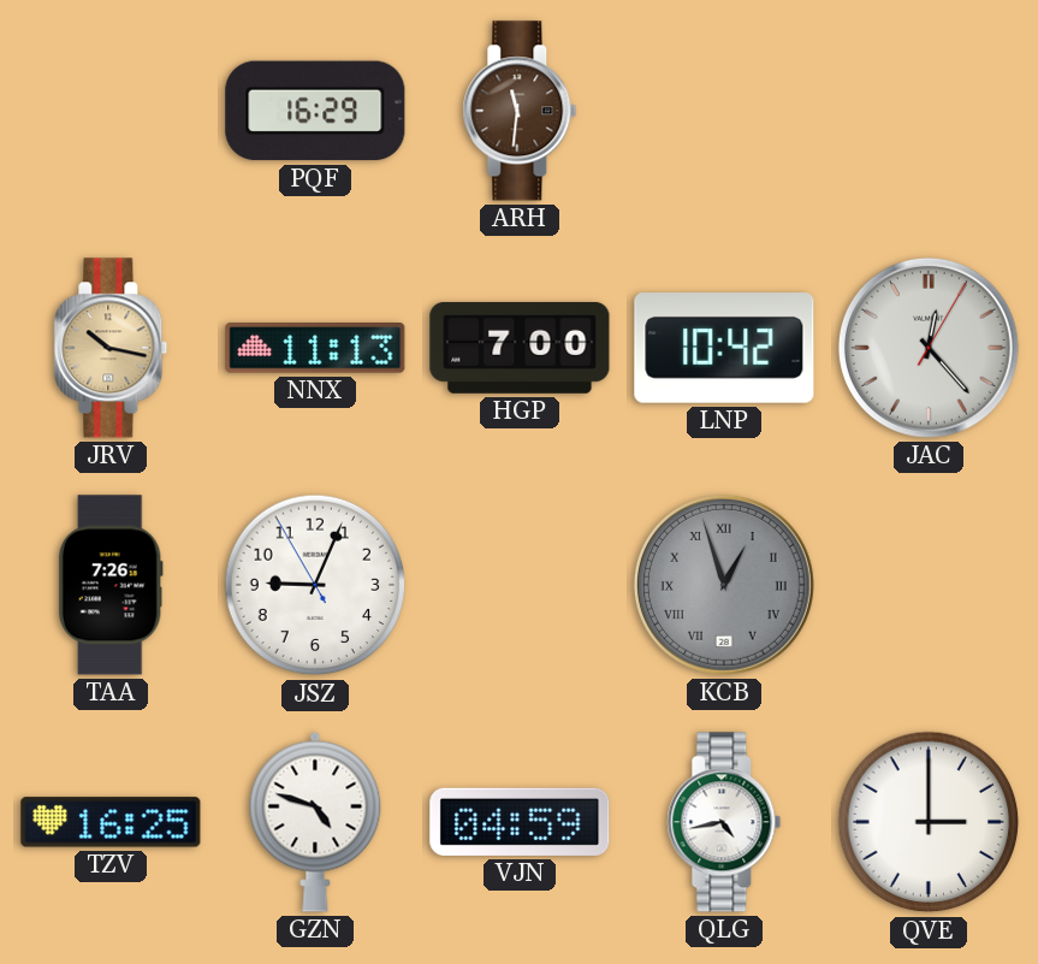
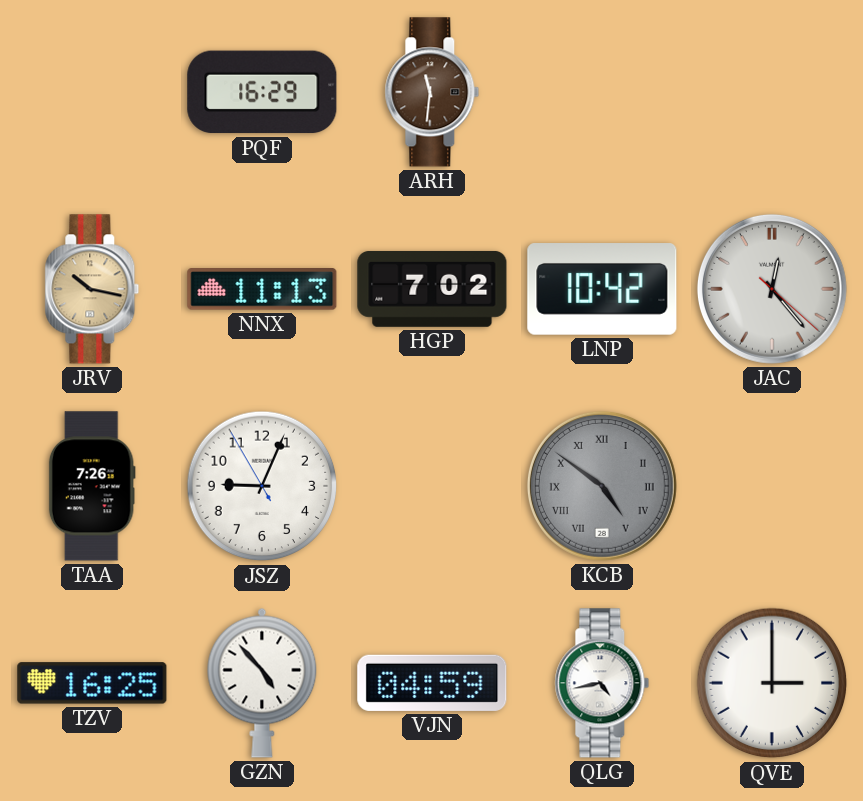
HGP: 7:00 -> 7:02 (432, 289)
JAC: 12:23:05 -> 12:23:22 (772, 289)
KCB: 12:57 -> 4:51 (602, 486)
GZN: 4:48 -> 4:53 (262, 683)
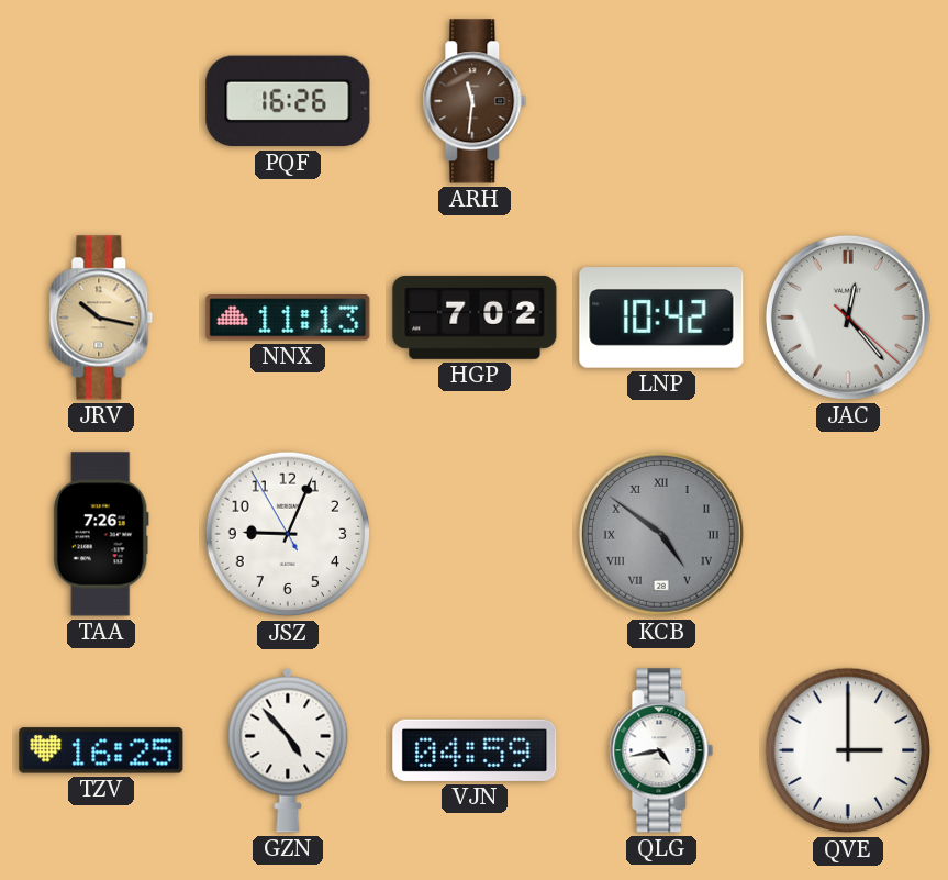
PQF: 16:29 -> 16:26 (288, 101)
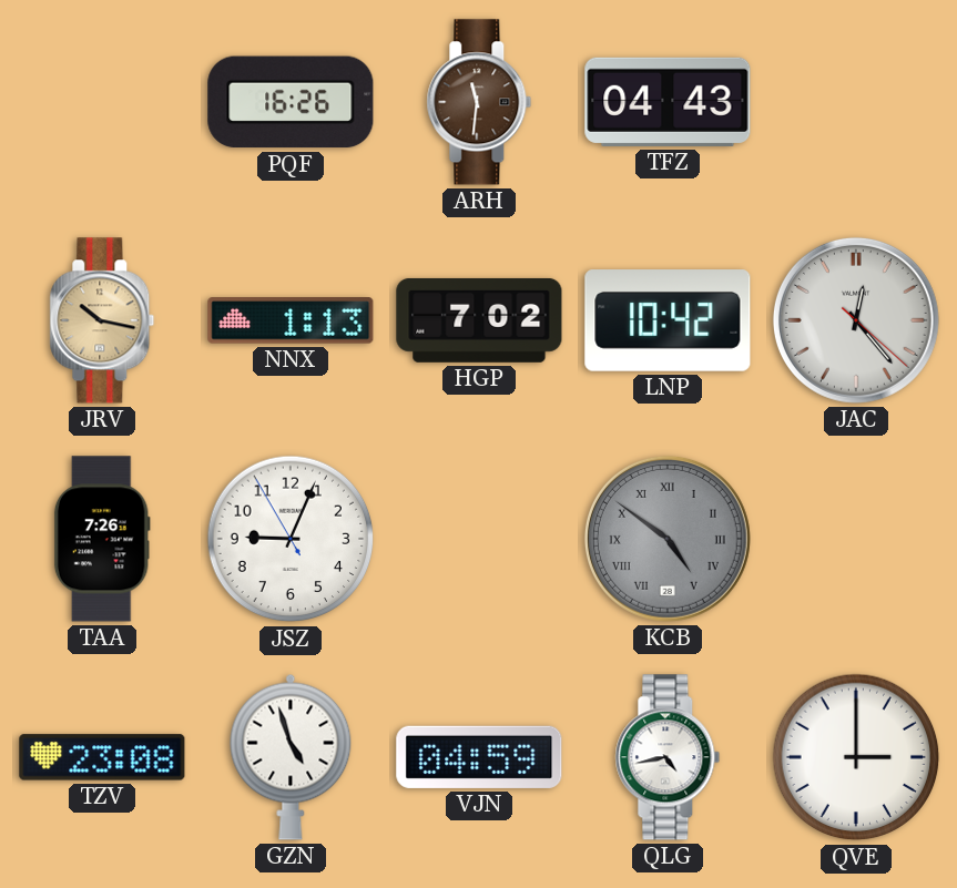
TFZ: none -> 04:43 (668, 102)
NNX: 11:13 -> 1:13 (291, 321)
TZV: 16:25 -> 23:08 (102, 757)
GZN: 4:53 -> 4:57 (291, 757)
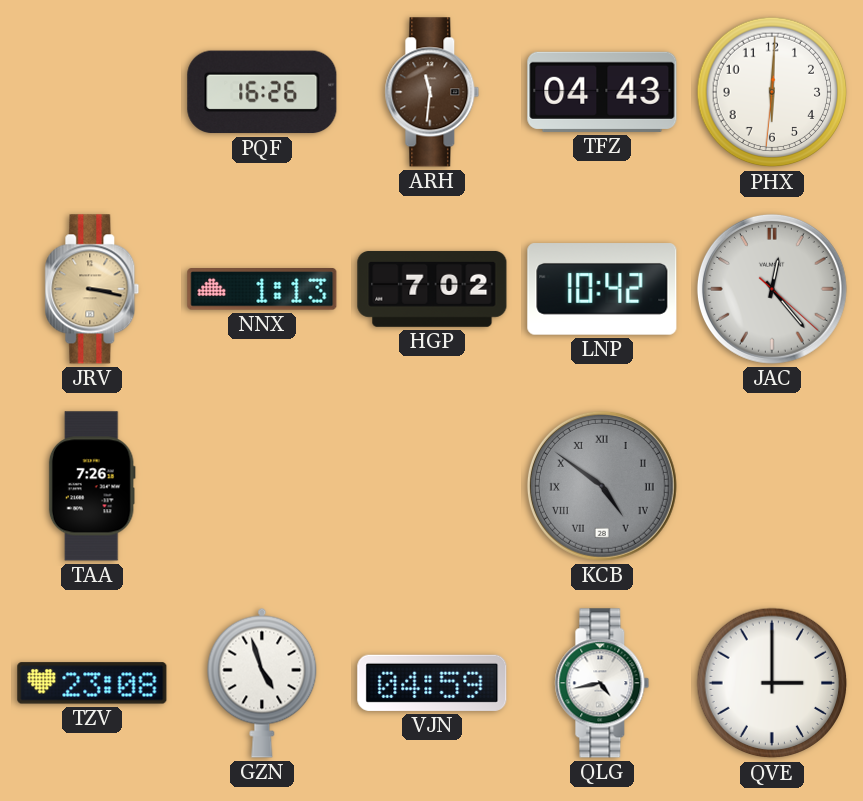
PHX: none -> 6:00 (772, 92)
JRV: 10:17 -> 3:17 (92, 289)
JSZ: 9:03 -> none (291, 539)
